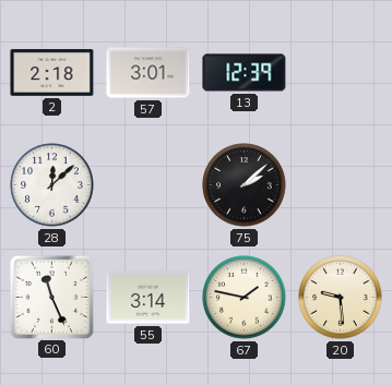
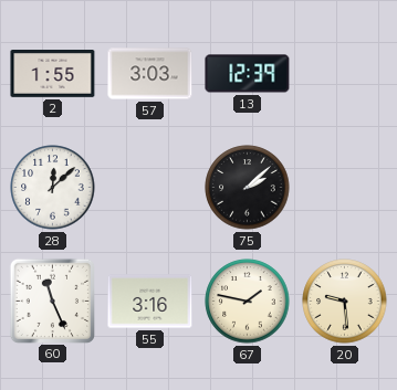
2: 2:18 -> 1:55 (53, 74)
57: 3:01 -> 3:03 (150, 74)
55: 3:14 -> 3:16 (150, 302)
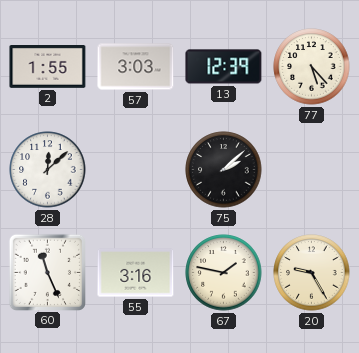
77: none -> 5:23 (312, 67)
20: 9:29 -> 9:25 (312, 273)
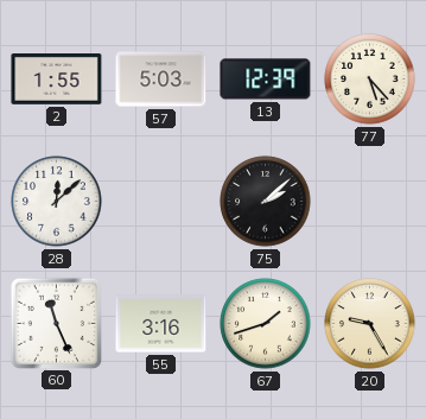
57: 3:03 -> 5:03 (161, 80)
67: 1:47 -> 1:42 (266, 324)
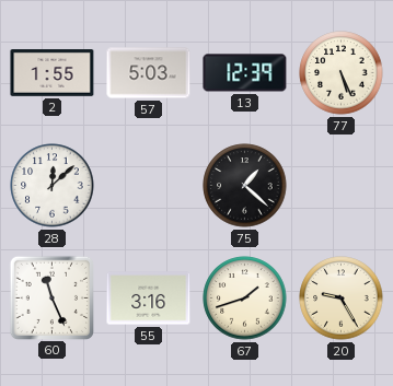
77: 5:23 -> 5:26 (342, 73)
75: 2:08 -> 1:22 (245, 186)
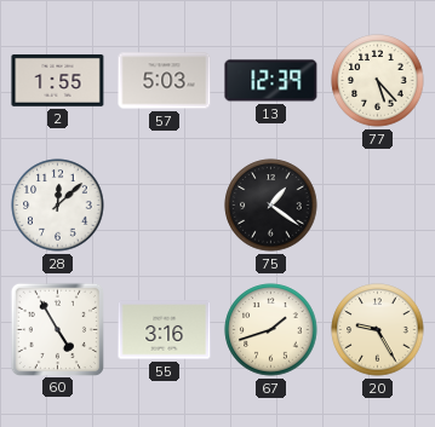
77: 5:26 -> 5:23 (378, 81)
75: 1:22 -> 1:21 (271, 206)
60: 11:26 -> 4:55 (57, 329)
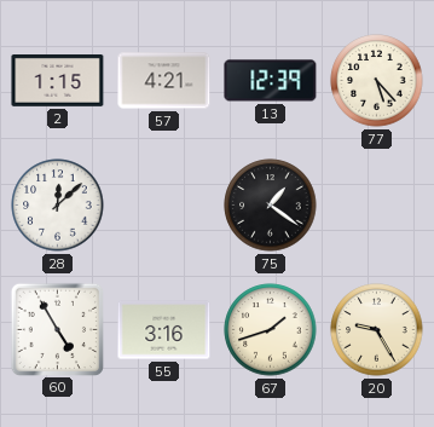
2: 1:55 -> 1:15 (58, 81)
57: 5:03 -> 4:21 (164, 81)
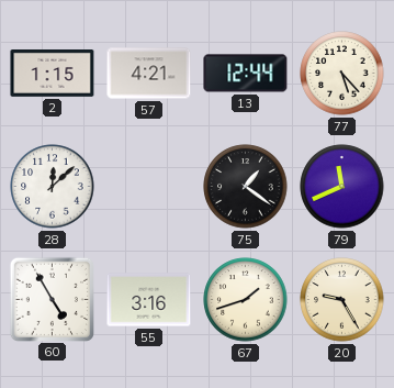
13: 12:39 -> 12:44 (246, 74)
79: none -> 11:41 (342, 187)
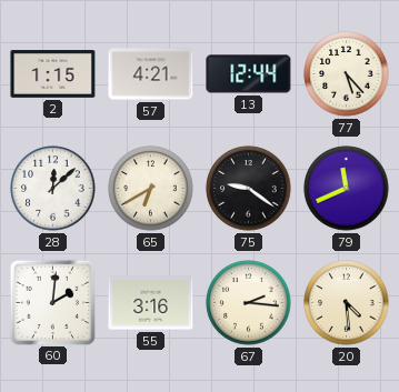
65: none -> 6:40 (151, 189)
75: 1:21 -> 9:21 (249, 189)
60: 4:55 -> 2:01 (52, 302)
67: 1:42 -> 2:16 (249, 303)
20: 9:25 -> 4:29 (347, 303)
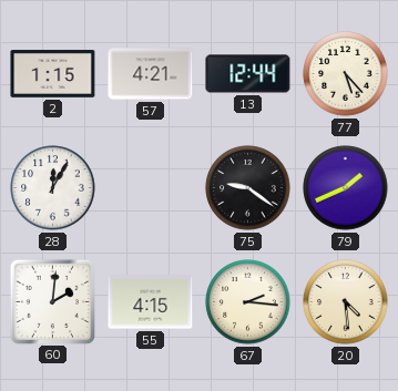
28: 12:08 -> 12:05 (53, 188)
65: 6:40 -> none (151, 189)
79: 11:41 -> 1:41 (346, 188)
55: 3:16 -> 4:15 (151, 302)
